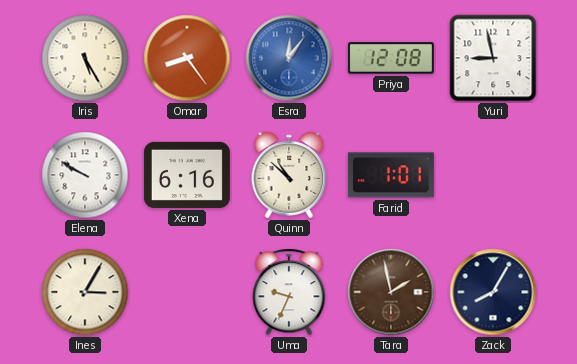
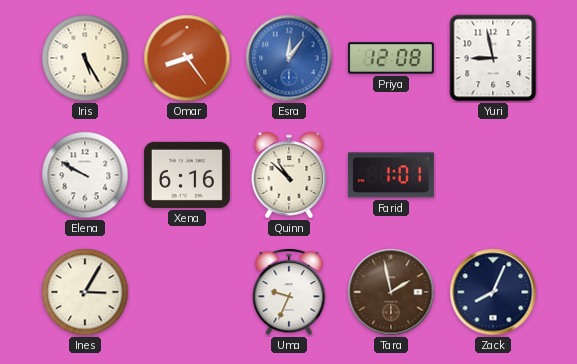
Zack: 8:05 -> 8:04 (493, 292)
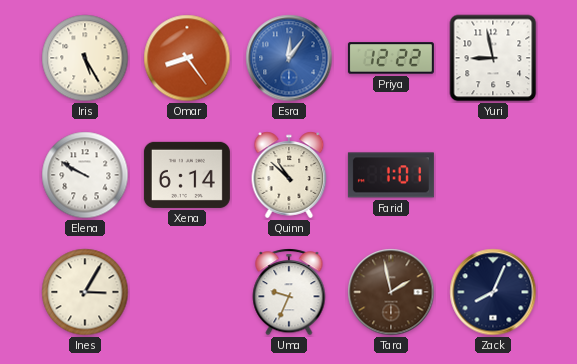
Priya: 12:08 -> 12:22 (391, 58)
Xena: 6:16 -> 6:14 (187, 175)
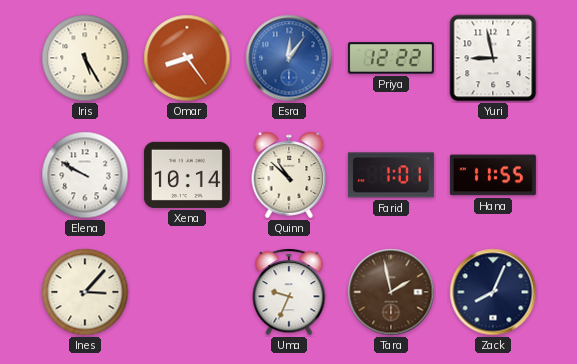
Xena: 6:14 -> 10:14 (187, 175)
Hana: none -> 11:55 (493, 175)
Ines: 3:05 -> 3:07 (85, 292)
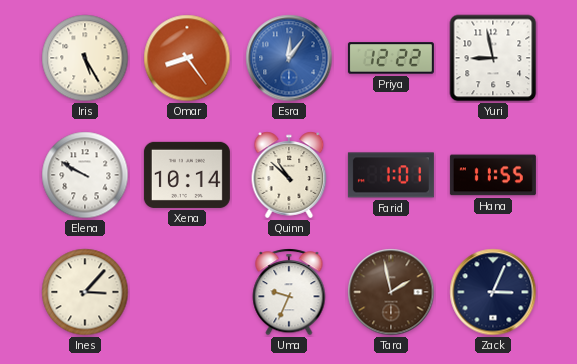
Zack: 8:04 -> 3:04 (493, 292)
